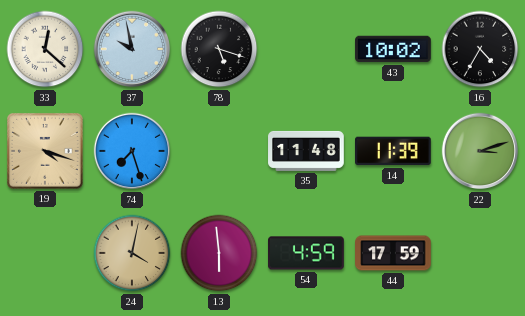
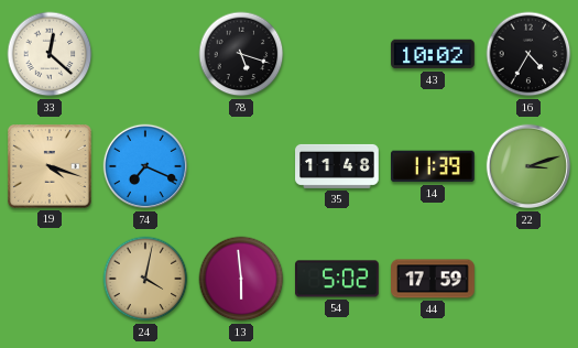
37: 9:58 -> none (132, 49)
74: 7:27 -> 7:19 (145, 166)
54: 4:59 -> 5:02 (337, 279)
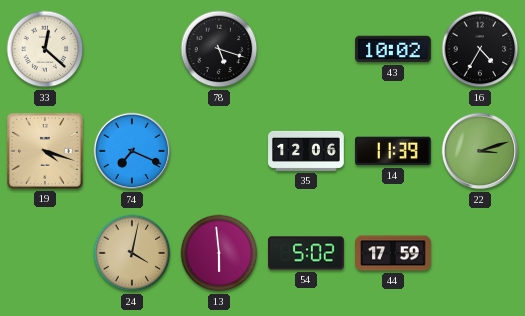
35: 11:48 -> 12:06 (306, 151)
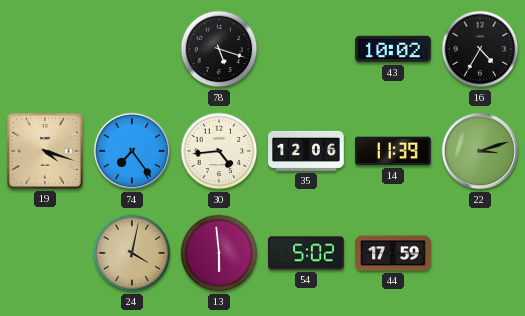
33: 12:22 -> none (45, 49)
74: 7:19 -> 7:24 (132, 151)
30: none -> 4:44 (219, 151)
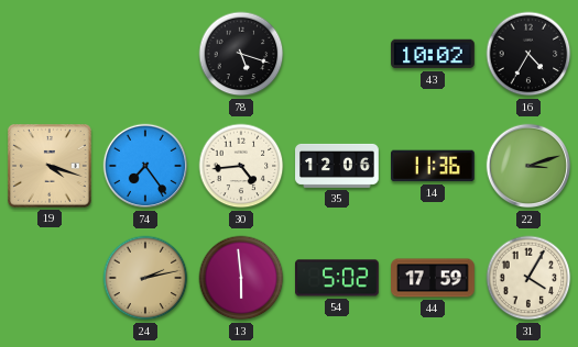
14: 11:39 -> 11:36 (434, 166)
24: 4:02 -> 2:13 (145, 278)
31: none -> 4:05 (528, 278)
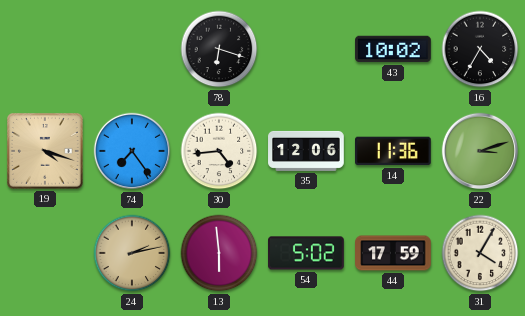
78: 5:18 -> 6:18 (219, 49)
